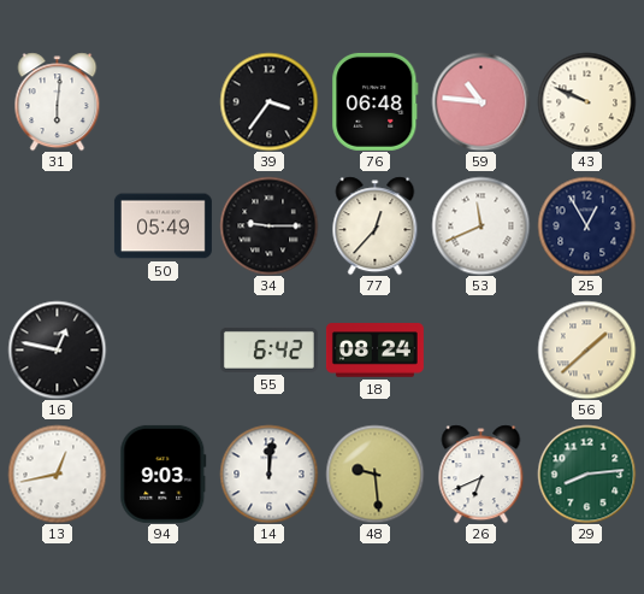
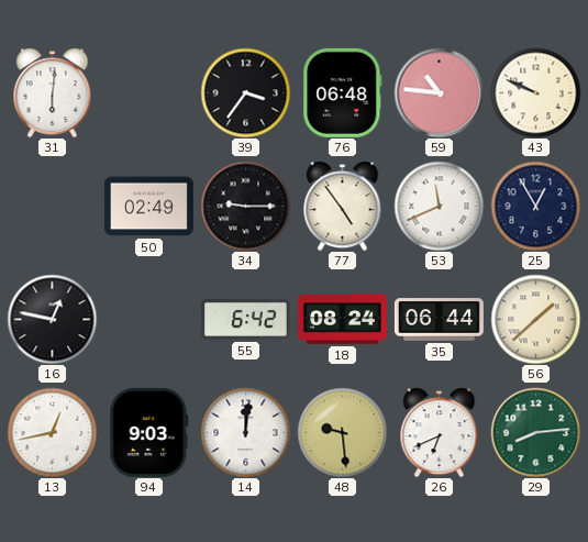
50: 05:49 -> 02:49 (148, 207)
77: 12:37 -> 4:54 (343, 206)
35: none -> 06:44 (439, 320)
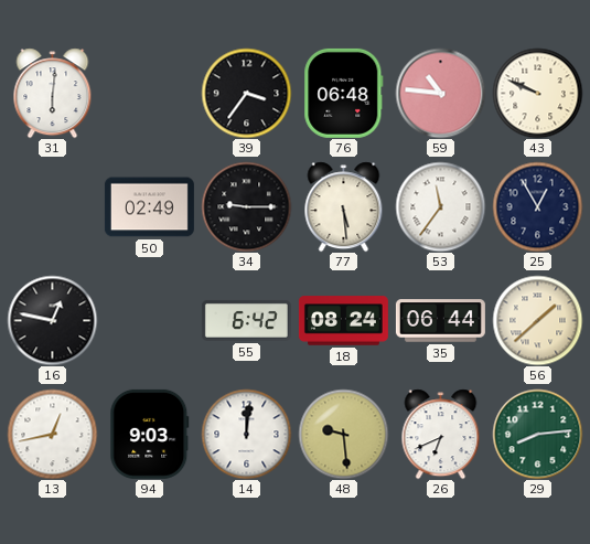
77: 4:54 -> 5:29 (344, 206)
53: 11:41 -> 11:36 (440, 206)
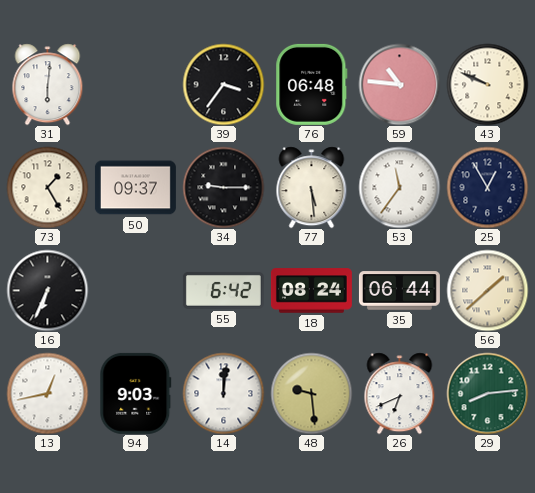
73: none -> 1:25 (47, 187)
50: 02:49 -> 09:37 (135, 188)
16: 12:47 -> 6:34 (47, 290)
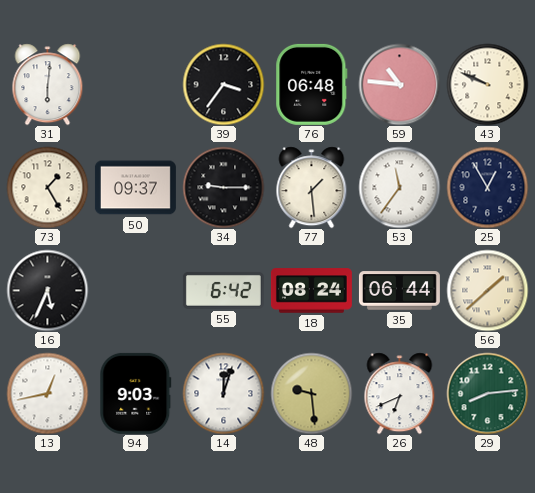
77: 5:29 -> 1:29 (312, 187)
16: 6:34 -> 5:34 (47, 290)
14: 12:01 -> 12:03 (223, 393)
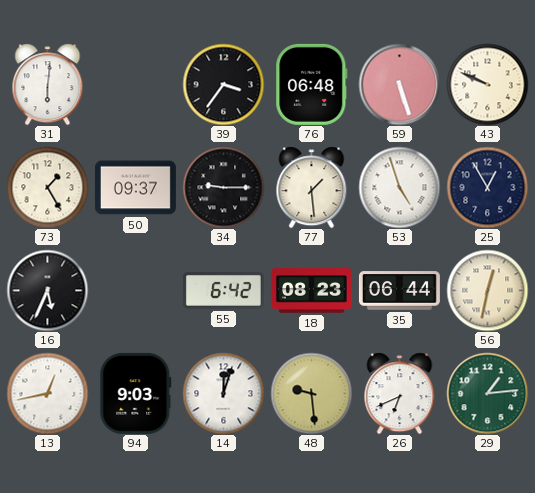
59: 10:46 -> 5:27 (399, 84)
53: 11:36 -> 4:57 (399, 187)
18: 08:24 -> 08:23 (311, 291)
56: 1:38 -> 12:32 (487, 290)
29: 8:14 -> 1:14 (487, 393)
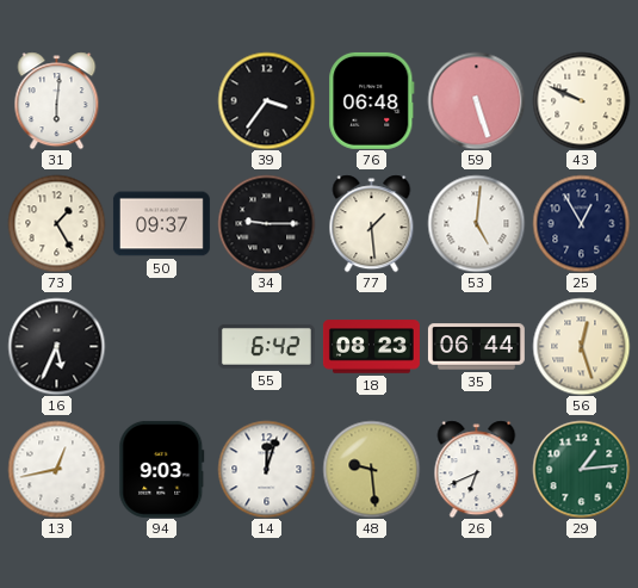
53: 4:57 -> 5:01 (476, 223)
56: 12:32 -> 12:27 (581, 346)
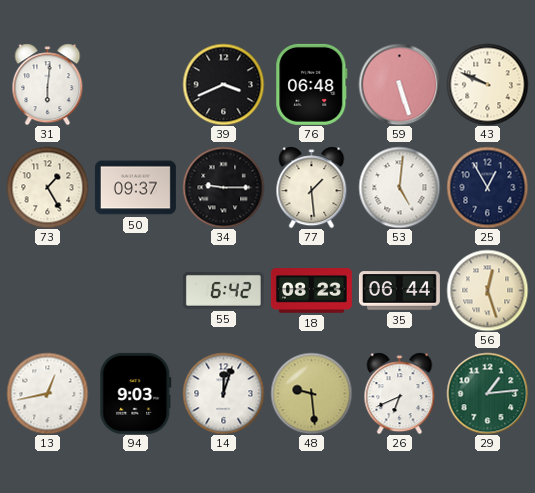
39: 3:36 -> 3:41 (223, 84)
16: 5:34 -> none (56, 346)
